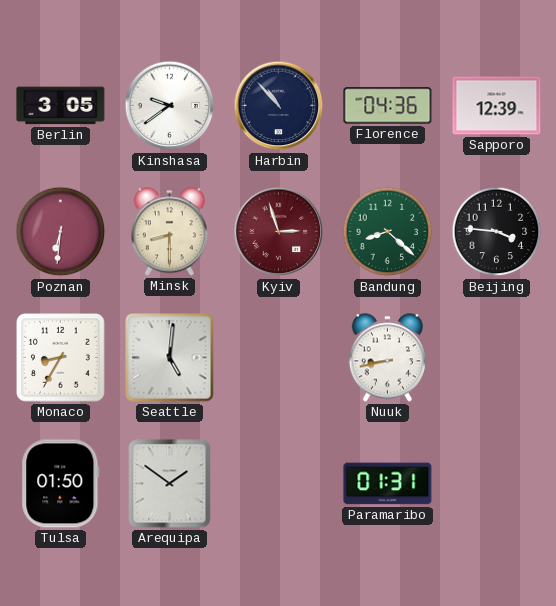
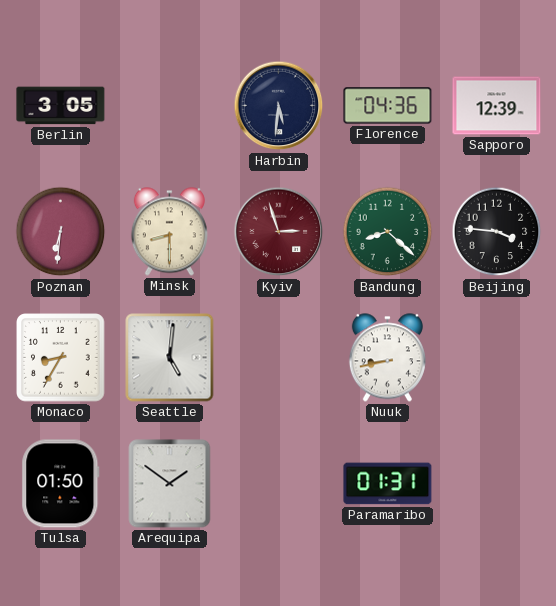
Kinshasa: 9:39 -> none (170, 106)
Harbin: 10:53 -> 5:31 (279, 106)
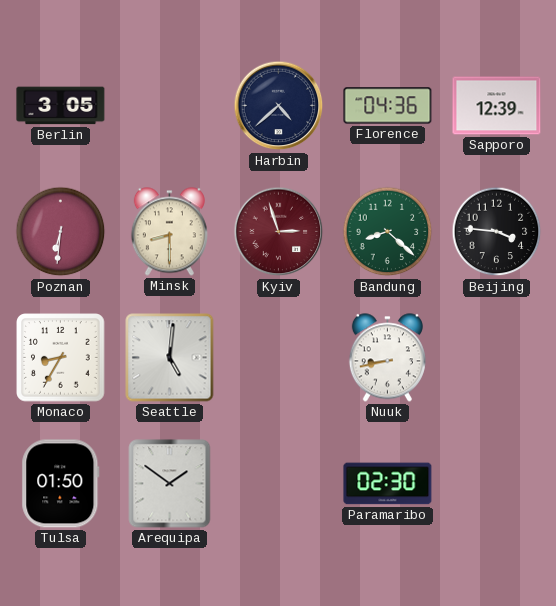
Harbin: 5:31 -> 4:38 (279, 106)
Paramaribo: 01:31 -> 02:30 (388, 484)
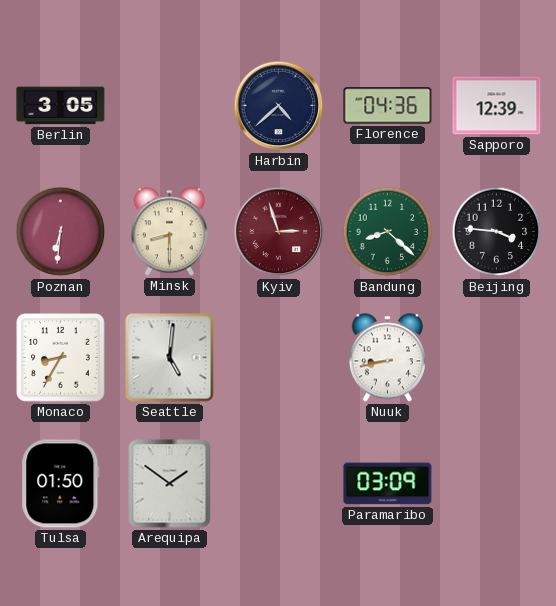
Paramaribo: 02:30 -> 03:09 (388, 484)
